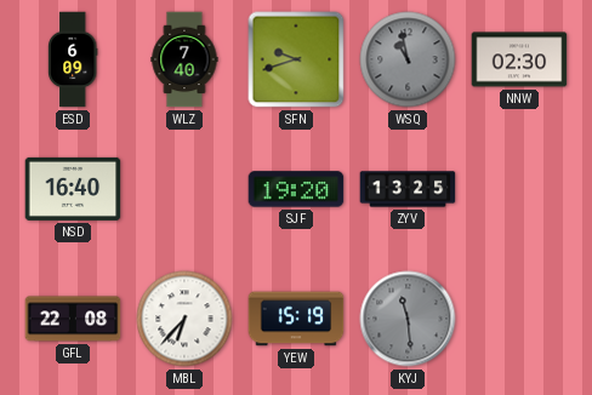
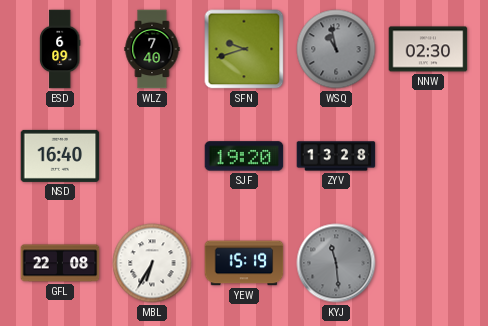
ZYV: 13:25 -> 13:28 (336, 156)
MBL: 6:37 -> 6:35 (152, 263)
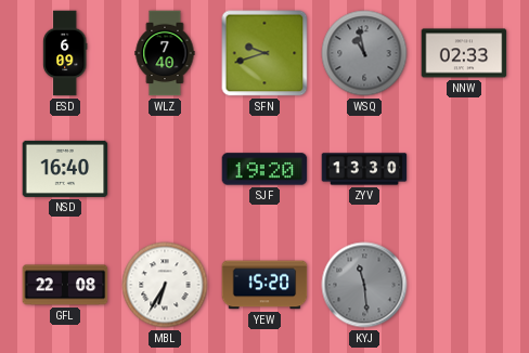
NNW: 02:30 -> 02:33 (464, 53)
ZYV: 13:28 -> 13:30 (364, 169)
YEW: 15:19 -> 15:20 (264, 285)
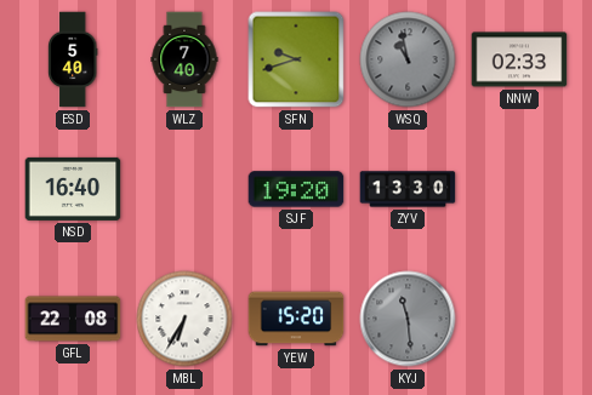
ESD: 6:09 -> 5:40 (73, 59)
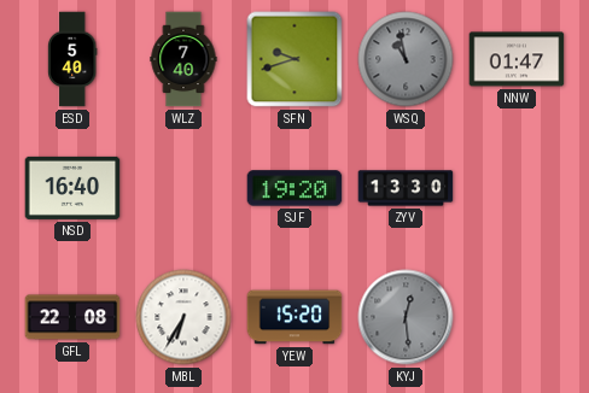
NNW: 02:33 -> 01:47 (517, 59)
KYJ: 11:29 -> 12:29 (406, 317)
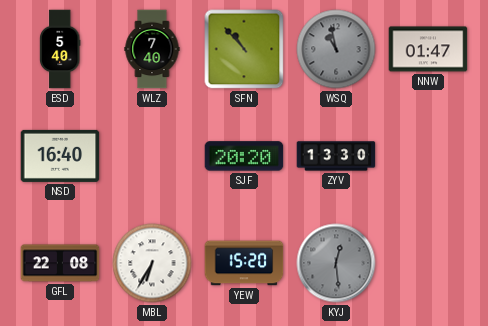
SFN: 9:42 -> 10:53 (244, 49)
SJF: 19:20 -> 20:20 (244, 156)
